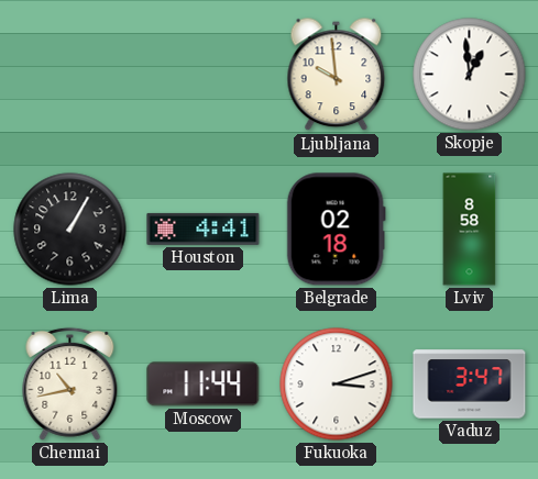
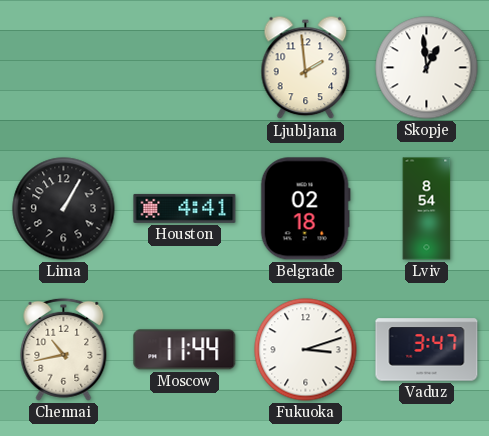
Ljubljana: 9:59 -> 1:59 (306, 68)
Lviv: 8:58 -> 8:54 (427, 209)
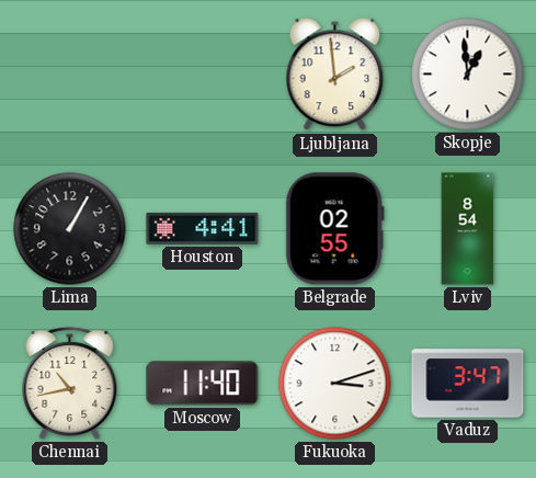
Belgrade: 02:18 -> 02:55 (334, 229)
Moscow: 11:44 -> 11:40 (203, 384)
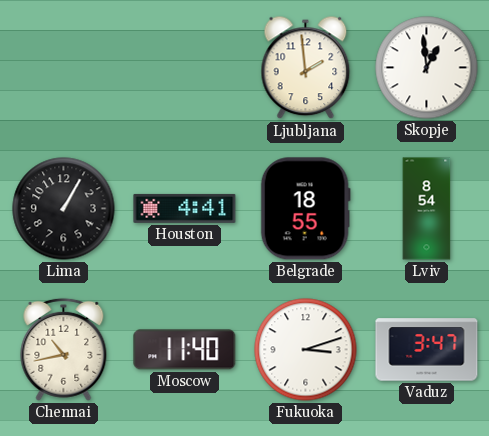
Belgrade: 02:55 -> 18:55 (305, 209)
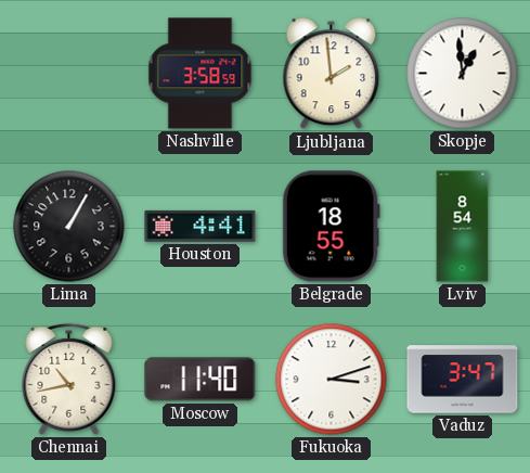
Nashville: none -> 3:58 (201, 74)
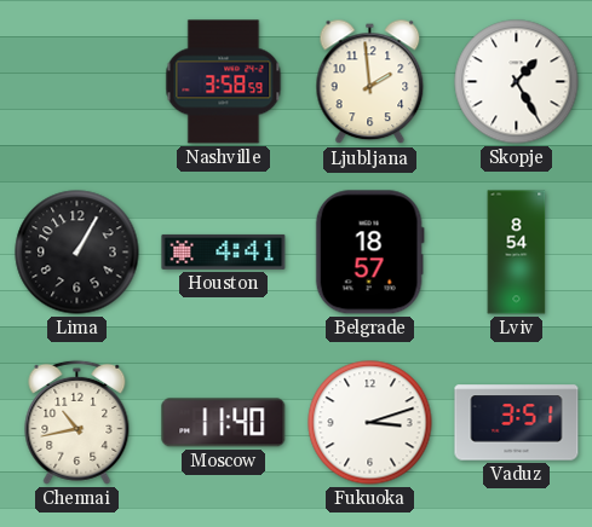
Skopje: 12:59 -> 1:25 (517, 82)
Belgrade: 18:55 -> 18:57 (369, 253)
Vaduz: 3:47 -> 3:51 (517, 423)
